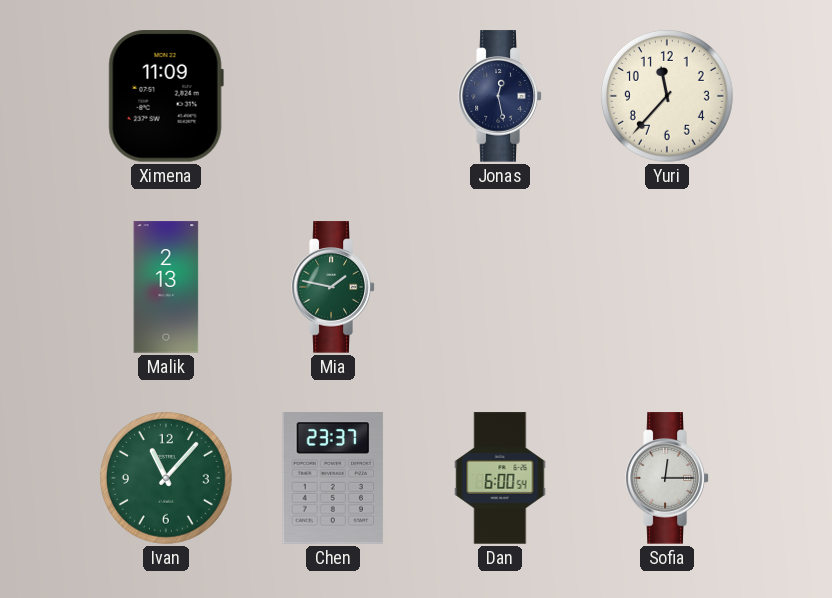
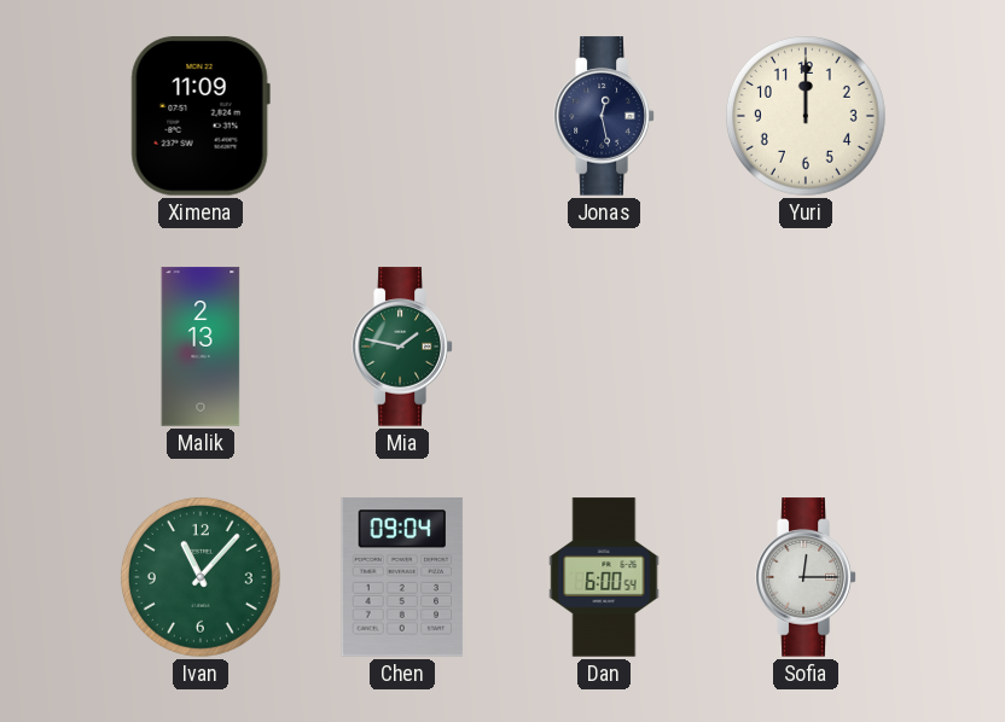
Yuri: 11:37 -> 12:00 (806, 116)
Chen: 23:37 -> 09:04 (402, 577)
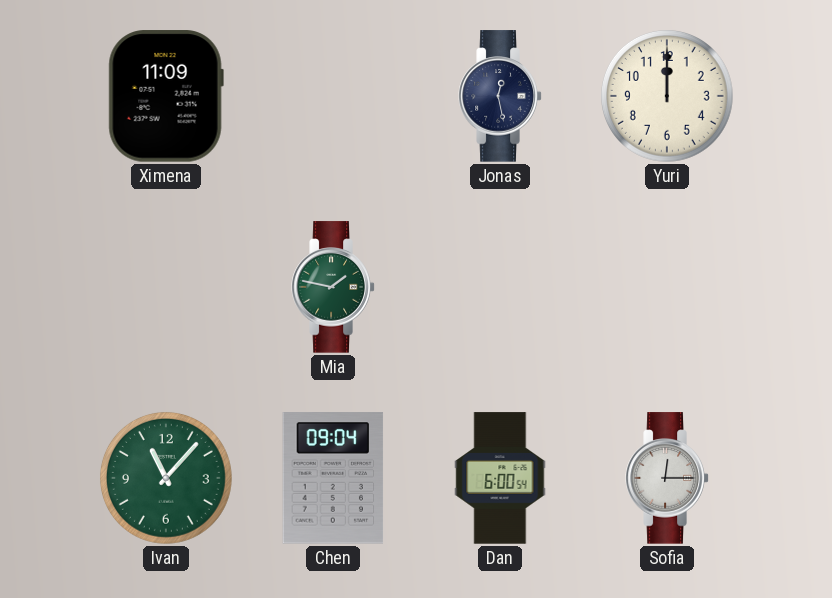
Malik: 2:13 -> none (201, 347)
